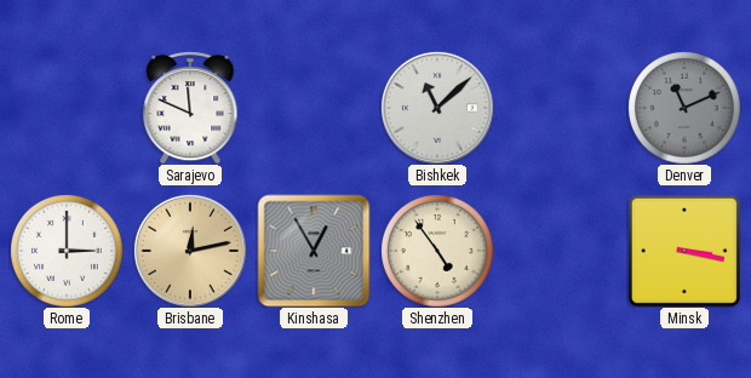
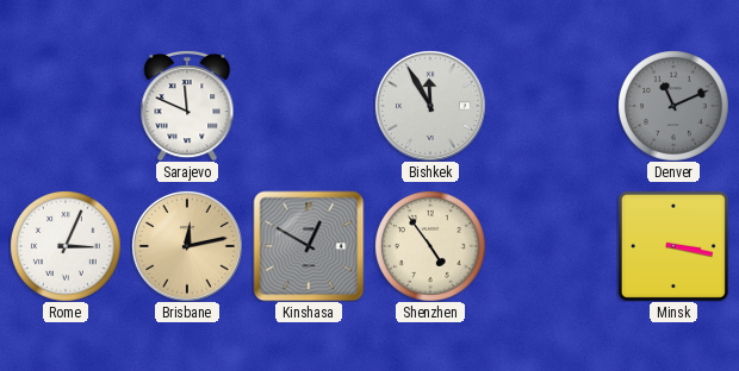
Bishkek: 11:08 -> 11:55 (430, 106)
Rome: 3:00 -> 3:04 (66, 246)
Kinshasa: 12:55 -> 12:50 (309, 246)
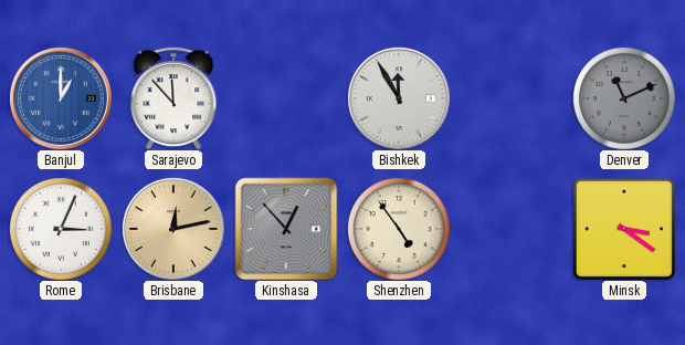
Banjul: none -> 1:00 (61, 98)
Sarajevo: 11:49 -> 11:53 (173, 98)
Kinshasa: 12:50 -> 12:53 (286, 229)
Minsk: 3:17 -> 3:21 (624, 229)
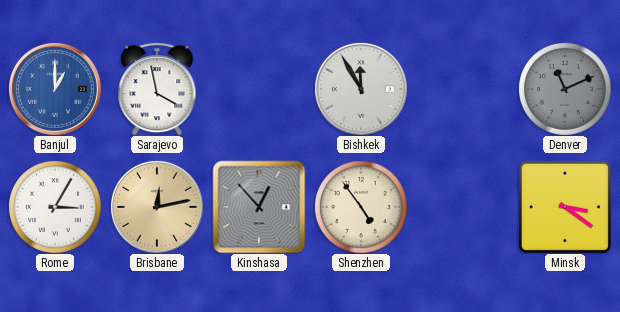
Sarajevo: 11:53 -> 3:58 (157, 89)
Rome: 3:04 -> 3:05 (55, 207)
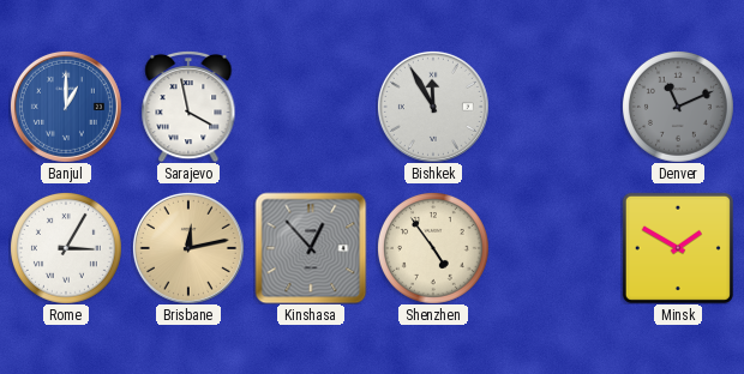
Minsk: 3:21 -> 1:50 (678, 248)
